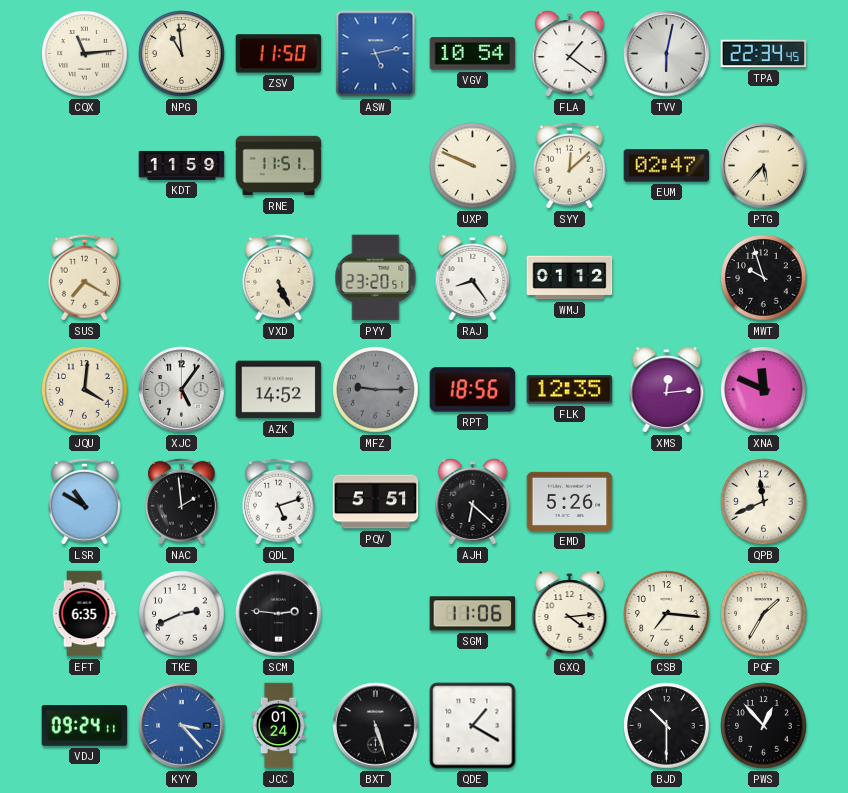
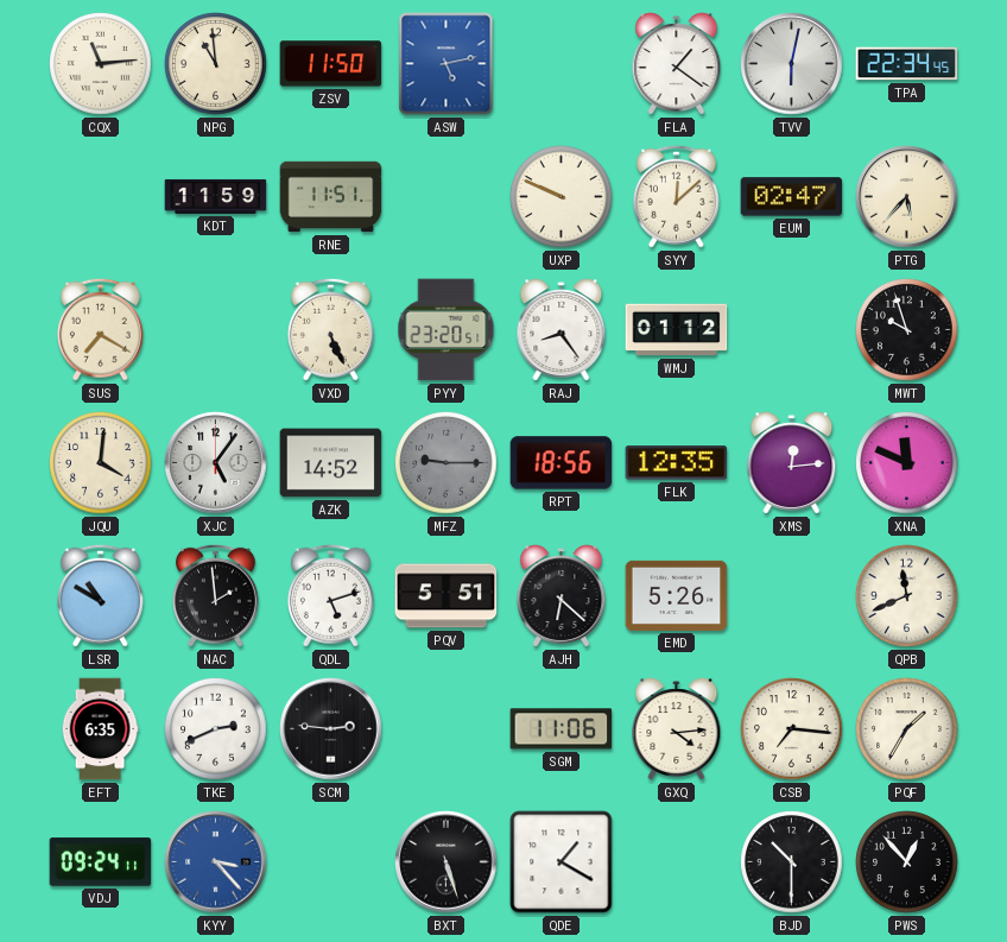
VGV: 10:54 -> none (473, 54)
JCC: 01:24 -> none (279, 726)
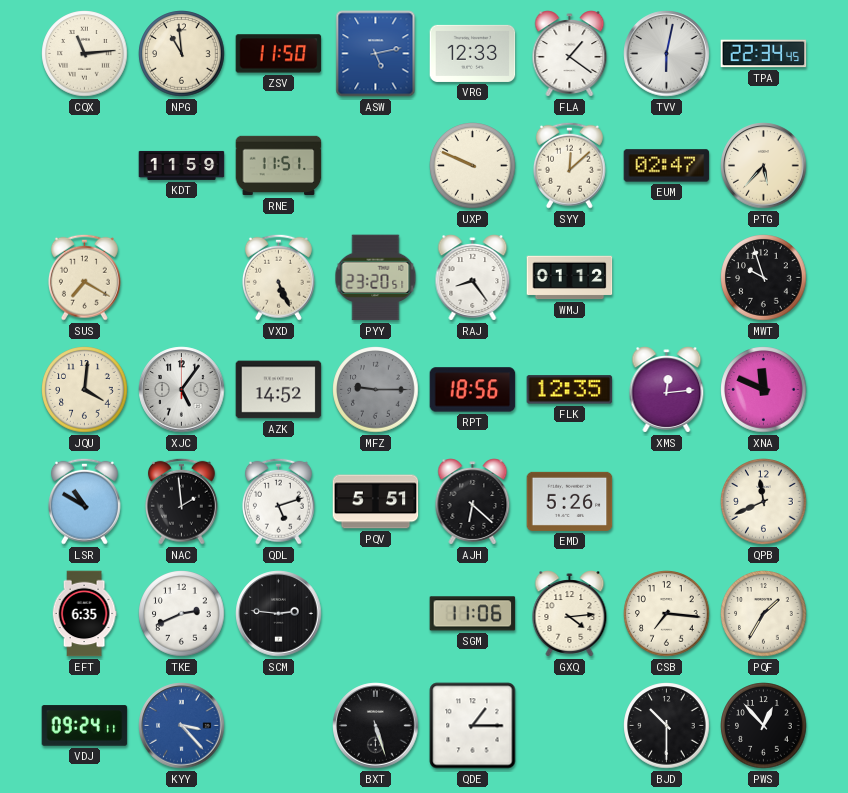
VRG: none -> 12:33 (473, 53)
QDE: 1:20 -> 1:15 (473, 726)
